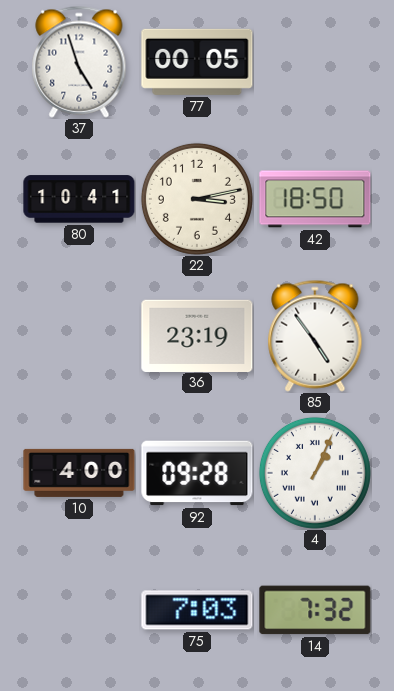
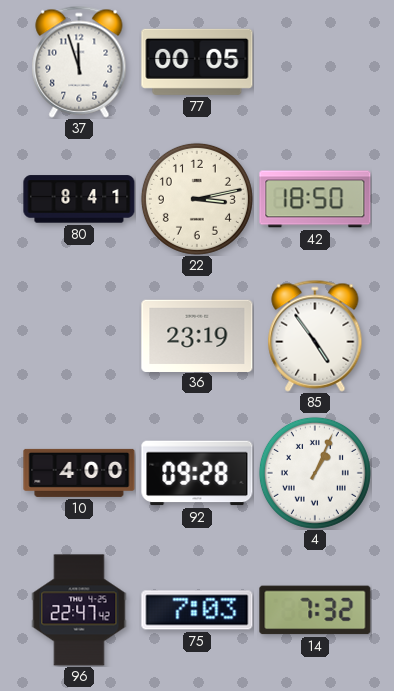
37: 4:57 -> 11:57 (79, 62)
80: 10:41 -> 8:41 (79, 199)
96: none -> 22:47 (79, 610)
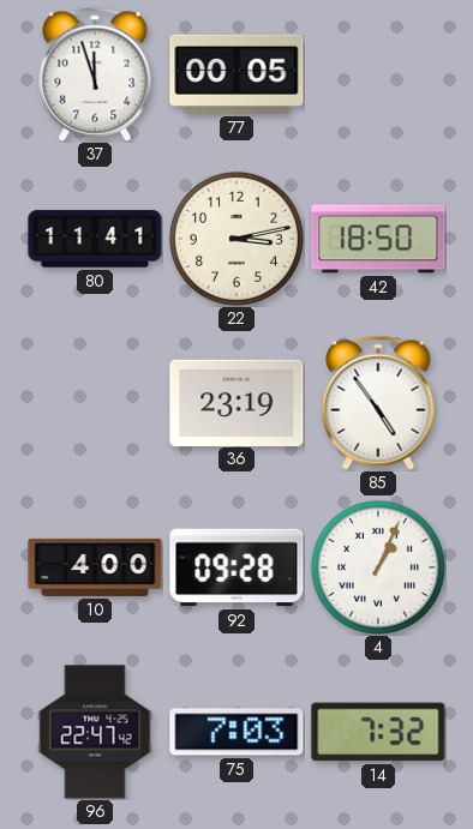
80: 8:41 -> 11:41 (95, 239)
